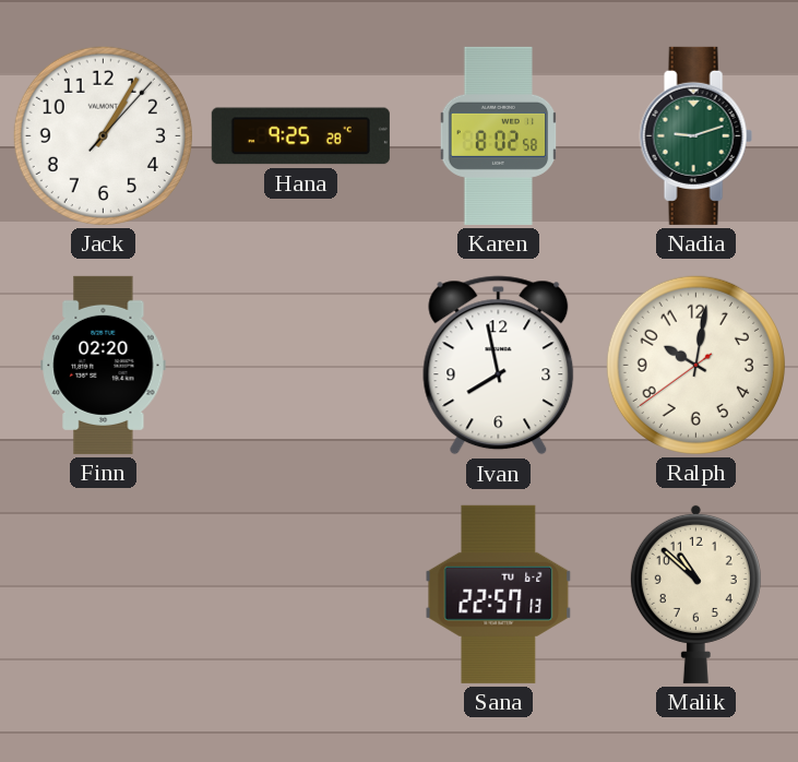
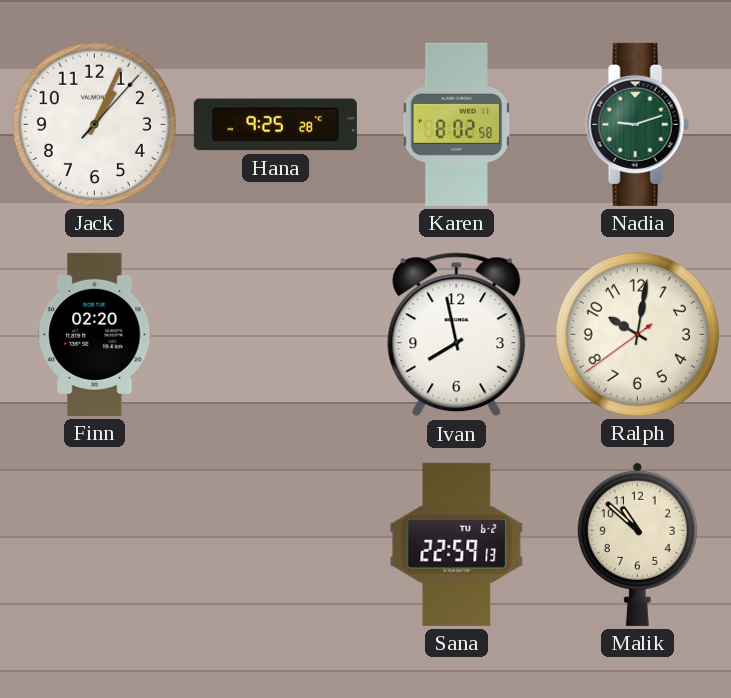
Jack: 1:05 -> 1:04 (94, 124)
Sana: 22:57 -> 22:59 (457, 544)
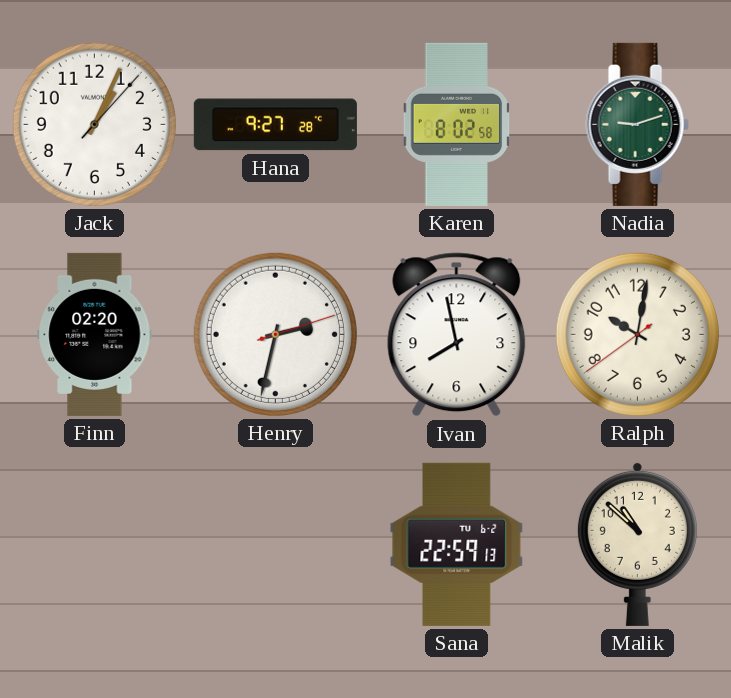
Hana: 9:25 -> 9:27 (275, 125)
Henry: none -> 2:32 (275, 334)
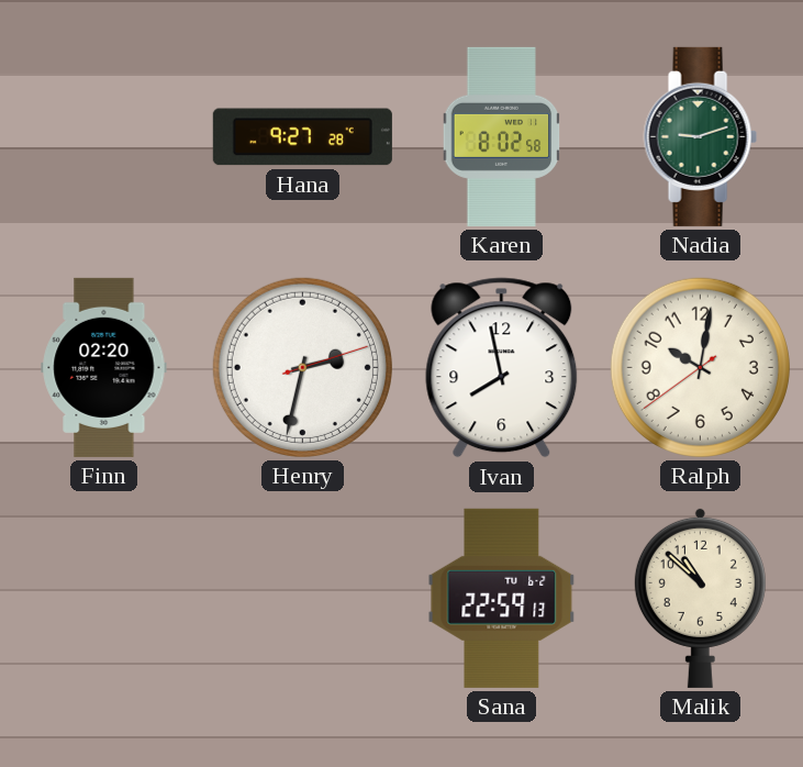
Jack: 1:04 -> none (94, 124)
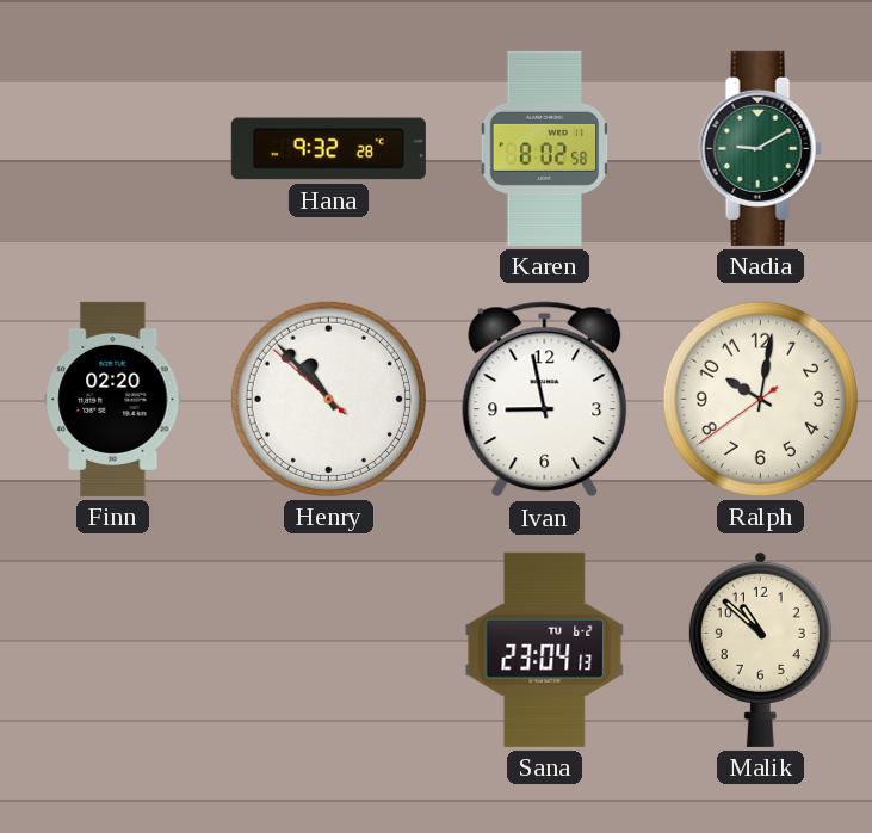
Hana: 9:27 -> 9:32 (328, 149)
Nadia: 9:12 -> 9:10 (760, 148)
Henry: 2:32 -> 10:52 (328, 399)
Ivan: 7:58 -> 8:58 (545, 400)
Sana: 22:59 -> 23:04 (545, 649)
